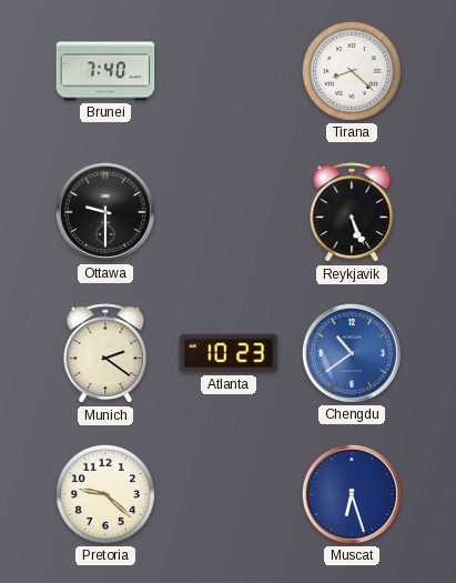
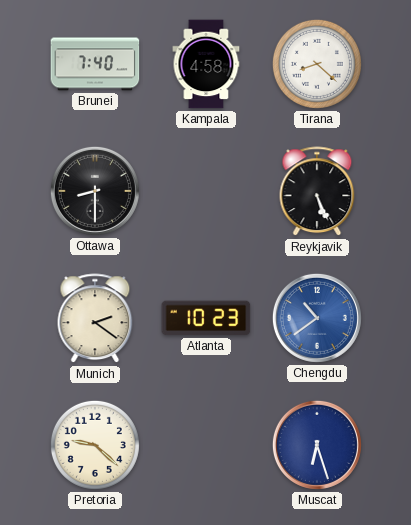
Kampala: none -> 4:58 (206, 64)
Ottawa: 9:30 -> 8:30 (95, 191)
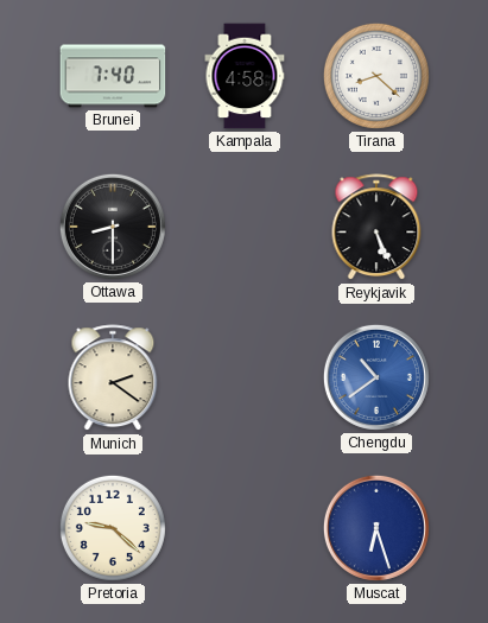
Atlanta: 10:23 -> none (206, 318)
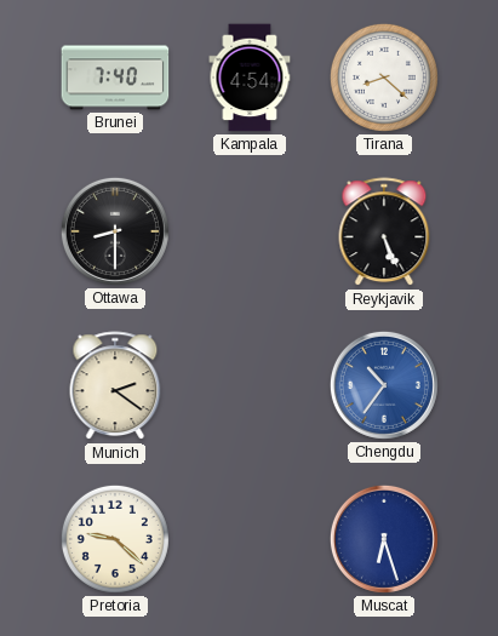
Kampala: 4:58 -> 4:54 (250, 78)
Chengdu: 10:39 -> 10:36 (384, 385)
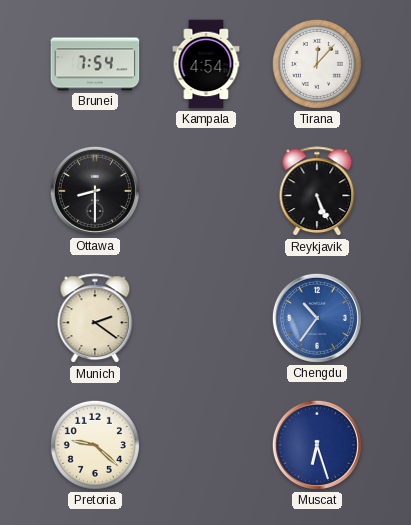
Brunei: 7:40 -> 7:54 (95, 64)
Tirana: 8:22 -> 12:07 (317, 64)
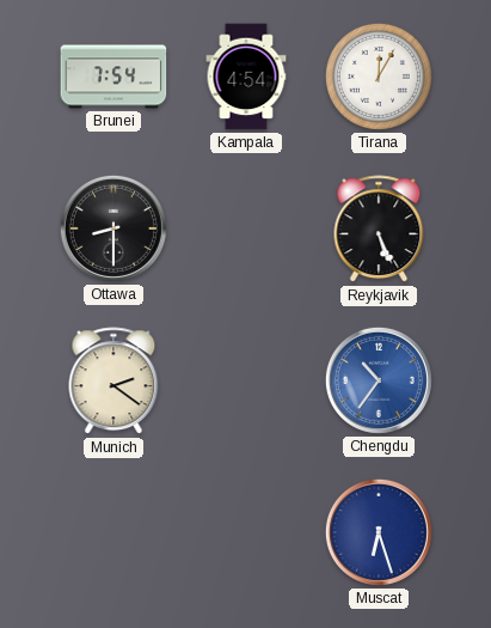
Tirana: 12:07 -> 12:05 (379, 77)
Pretoria: 9:22 -> none (95, 445)
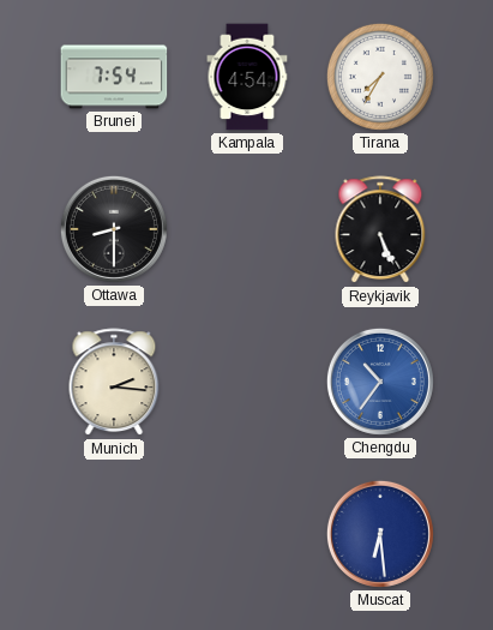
Tirana: 12:05 -> 7:35 (380, 77)
Munich: 2:21 -> 2:16 (114, 383)
Muscat: 6:27 -> 6:29 (380, 534)
